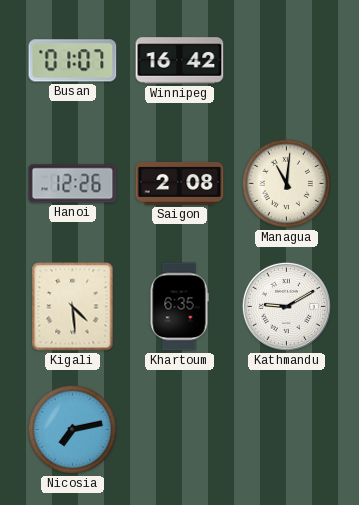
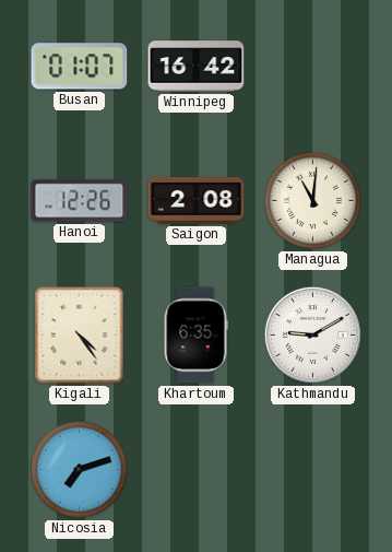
Kigali: 4:29 -> 4:24 (80, 336)
Nicosia: 7:13 -> 7:12 (79, 469)
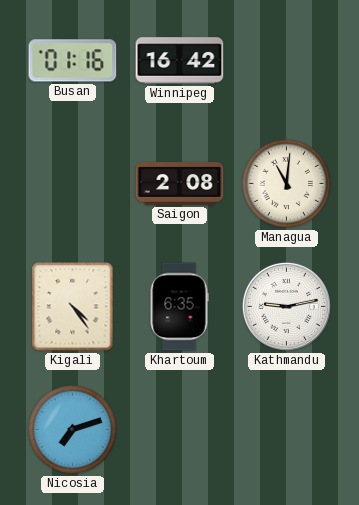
Busan: 01:07 -> 01:16 (73, 61)
Hanoi: 12:26 -> none (80, 201)
Kathmandu: 9:10 -> 9:13 (286, 306)
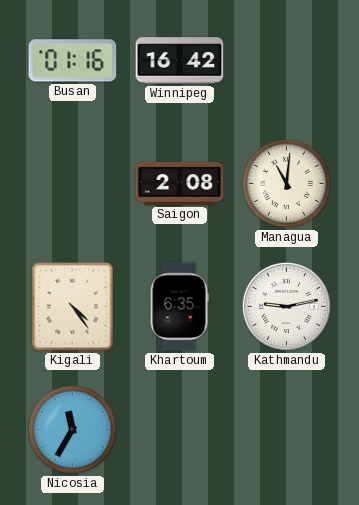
Nicosia: 7:12 -> 11:35 (72, 429)
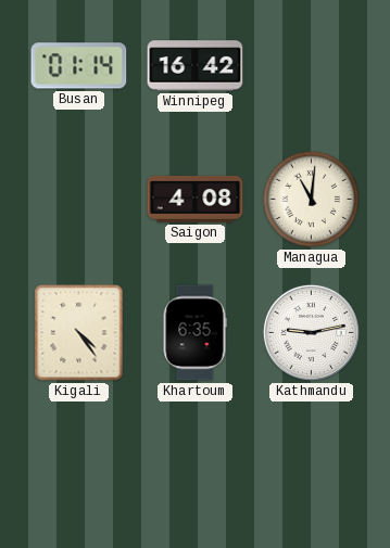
Busan: 01:16 -> 01:14 (79, 66)
Saigon: 2:08 -> 4:08 (196, 200)
Nicosia: 11:35 -> none (72, 429)
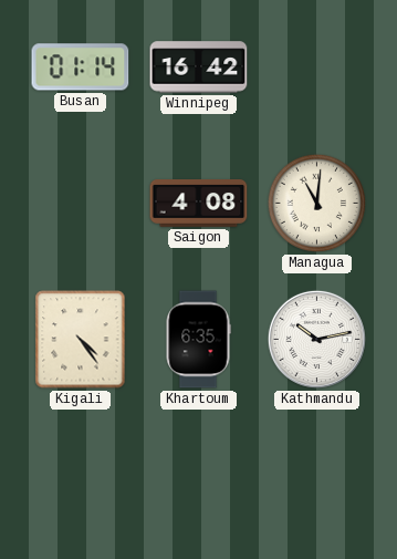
Kathmandu: 9:13 -> 10:13 (316, 339)
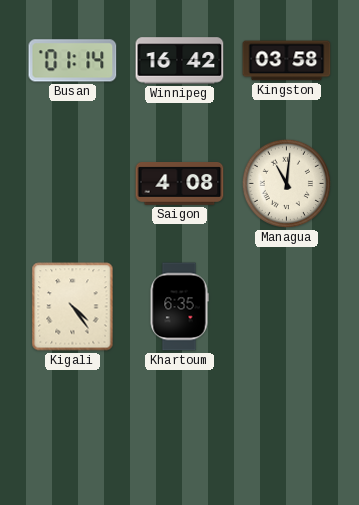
Kingston: none -> 03:58 (287, 61)
Kathmandu: 10:13 -> none (316, 339)
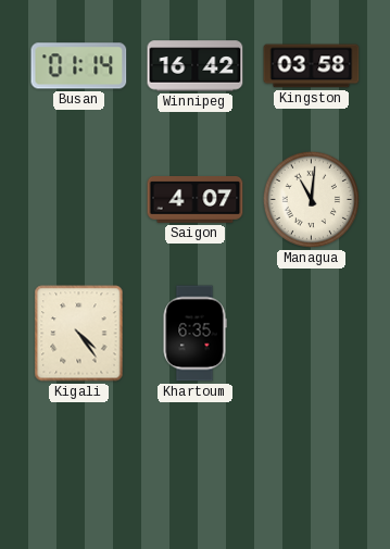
Saigon: 4:08 -> 4:07 (196, 200)
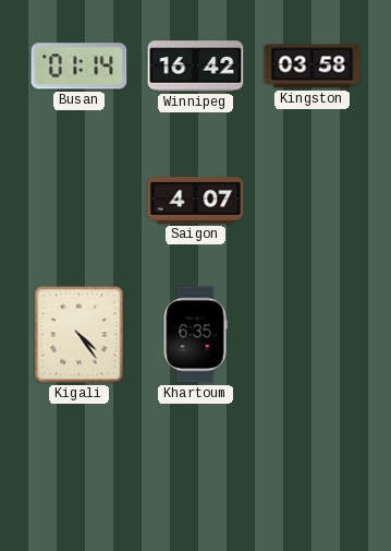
Managua: 11:01 -> none (311, 199)
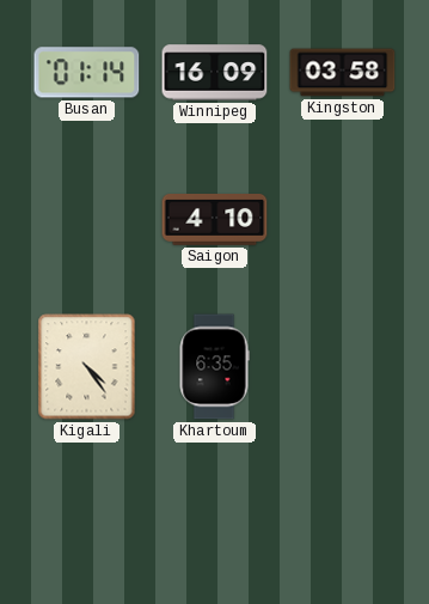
Winnipeg: 16:42 -> 16:09 (215, 73)
Saigon: 4:07 -> 4:10 (215, 220)
